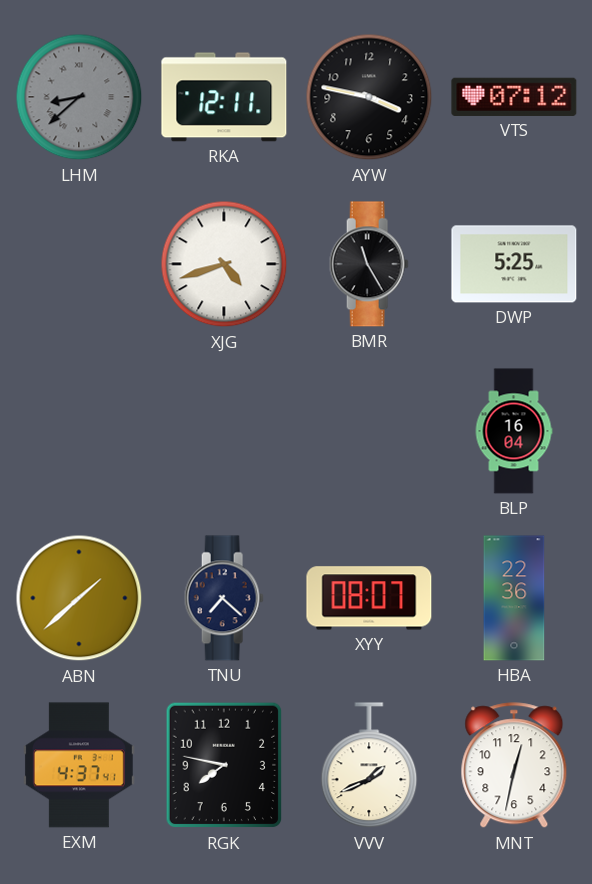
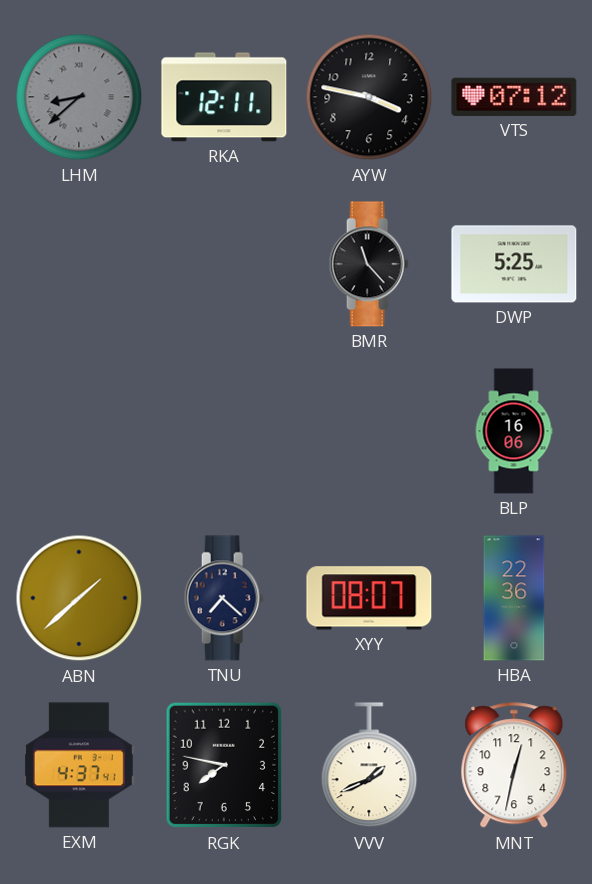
XJG: 4:42 -> none (224, 264)
BMR: 11:25 -> 11:23 (369, 264)
BLP: 16:04 -> 16:06 (514, 431)
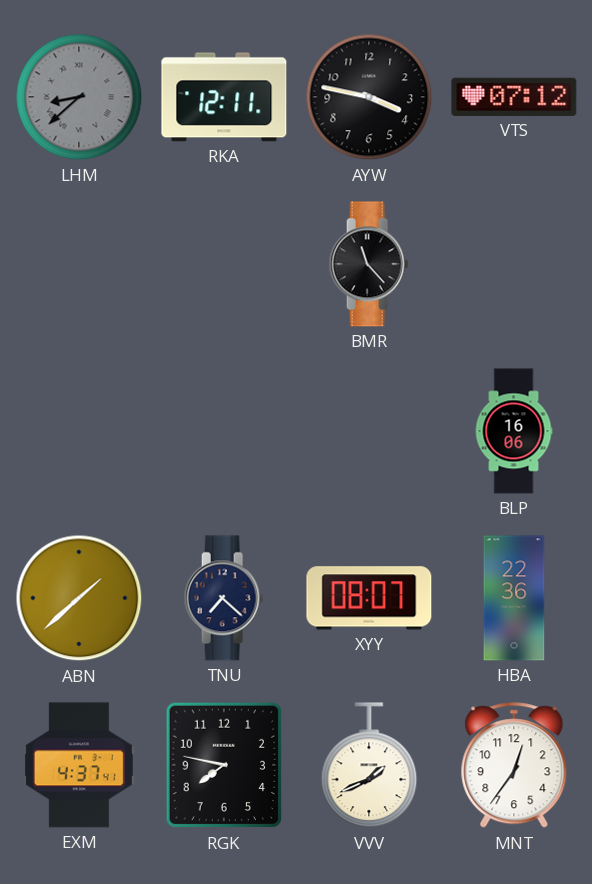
DWP: 5:25 -> none (514, 264)
MNT: 12:32 -> 12:36 (514, 766)
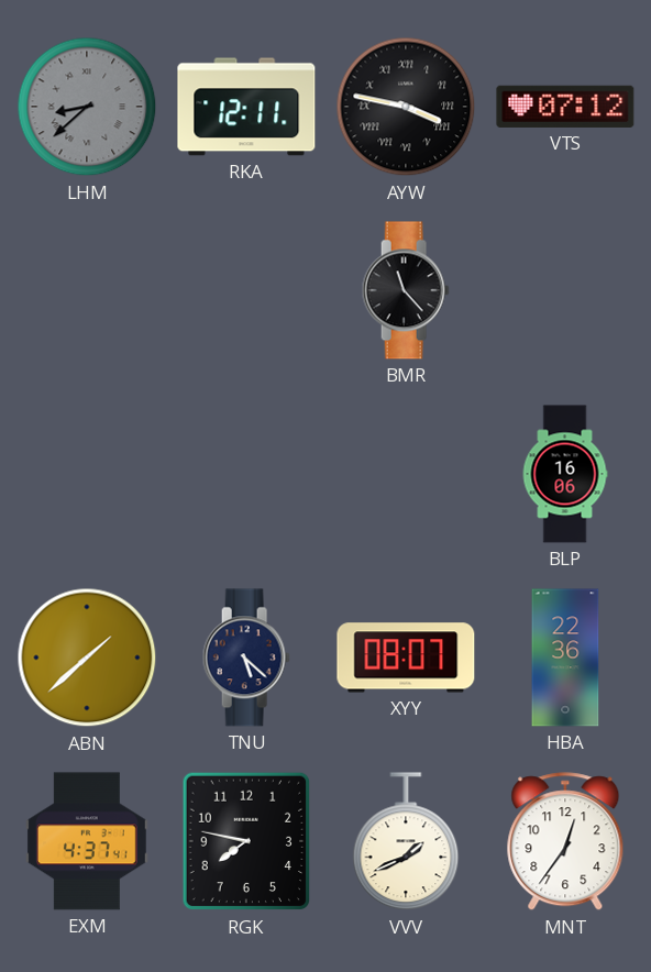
AYW numerals: Arabic -> Roman (406, 107)
TNU: 7:22 -> 5:22 (246, 658)
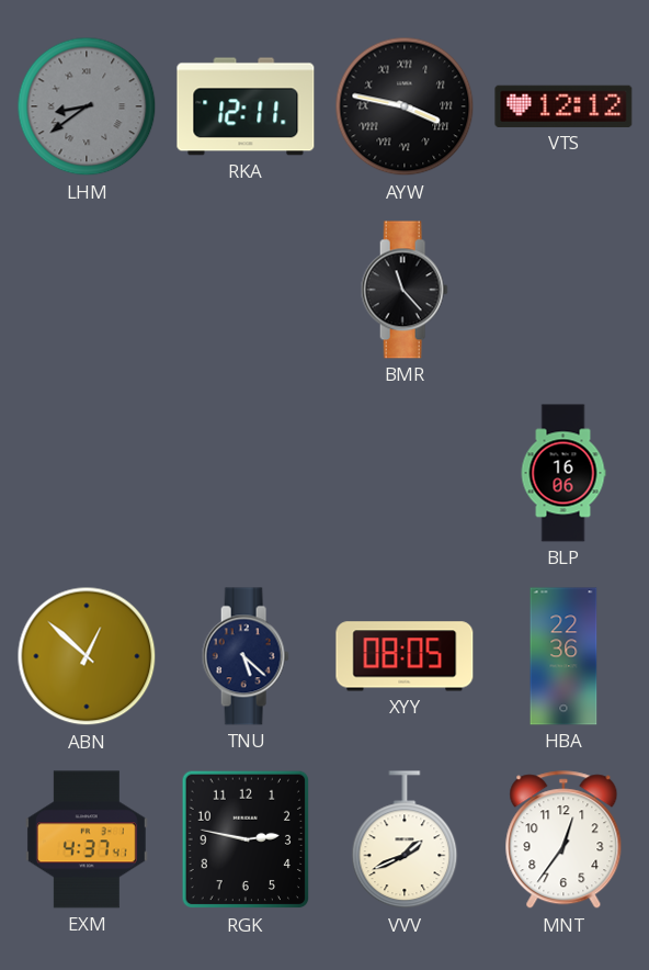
LHM: 8:38 -> 8:39 (87, 106)
VTS: 07:12 -> 12:12 (563, 106)
ABN: 1:38 -> 12:52 (87, 656)
XYY: 08:07 -> 08:05 (405, 656)
RGK: 7:47 -> 2:47 (246, 839)
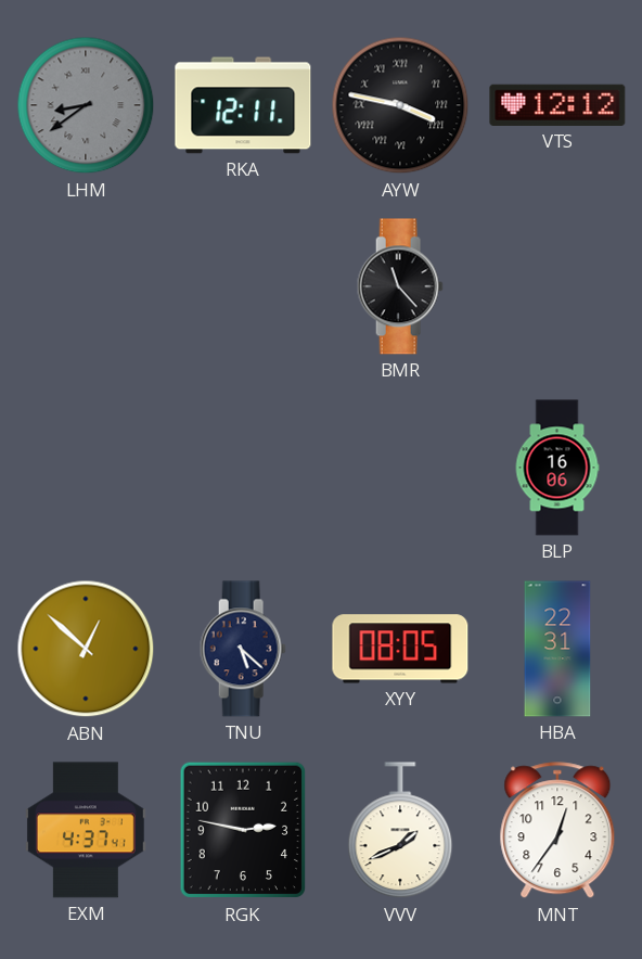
HBA: 22:36 -> 22:31 (557, 649)
